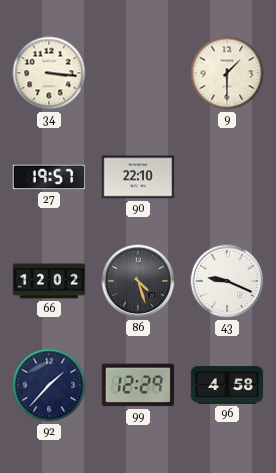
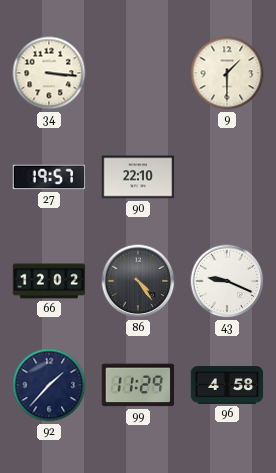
86: 4:27 -> 4:24 (138, 281)
99: 12:29 -> 11:29 (138, 385)
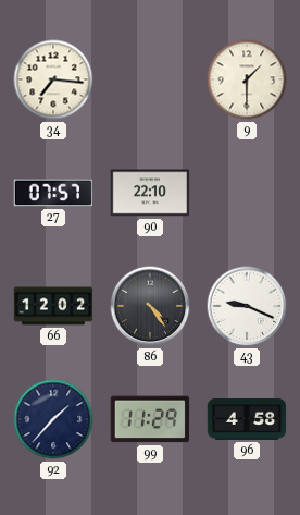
34: 3:16 -> 7:16 (53, 79)
27: 19:57 -> 07:57 (53, 193)
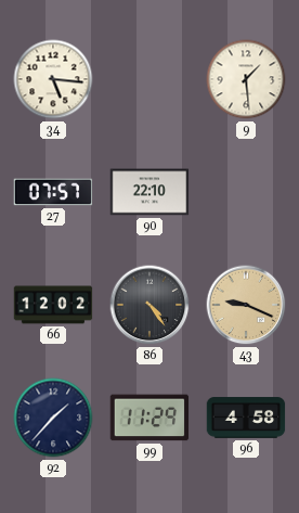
34: 7:16 -> 5:16 (53, 79)
9: 1:30 -> 1:29 (246, 79)
43 dial: white -> champagne (246, 305)
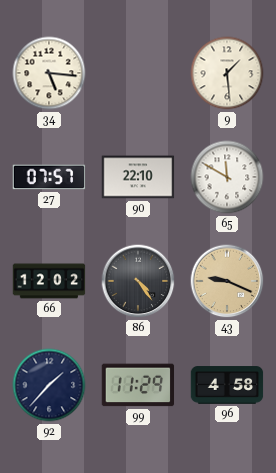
65: none -> 11:50 (227, 177)
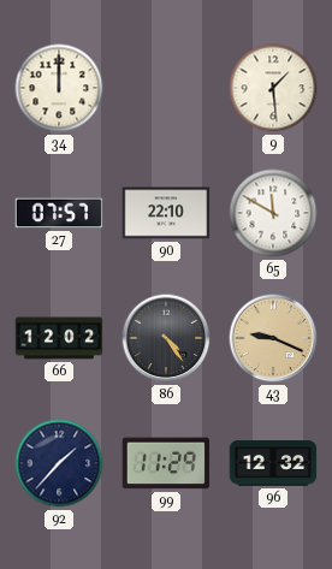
34: 5:16 -> 12:00 (59, 88)
96: 4:58 -> 12:32 (273, 463)
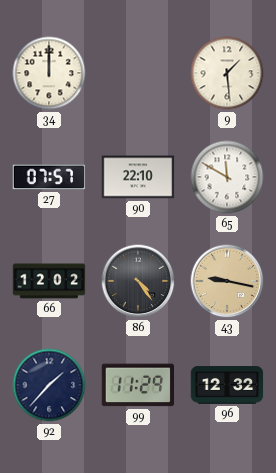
43: 9:19 -> 9:17 (227, 281)
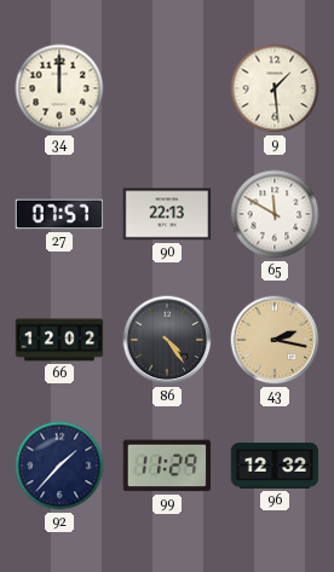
90: 22:10 -> 22:13 (167, 214)
43: 9:17 -> 2:17 (275, 340)
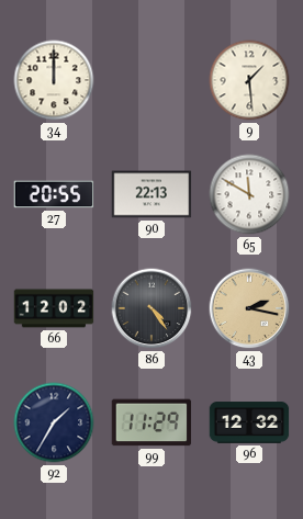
27: 07:57 -> 20:55 (54, 194)
92: 1:37 -> 1:35 (54, 422)
